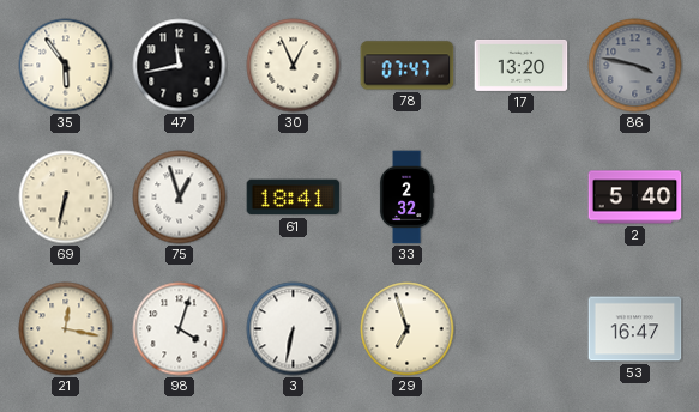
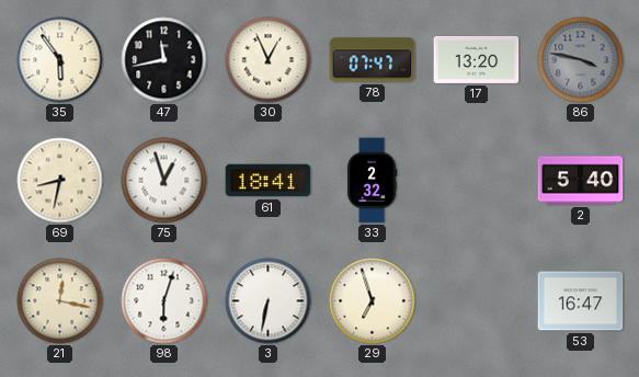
69: 6:32 -> 8:32 (60, 181)
98: 4:03 -> 6:03 (164, 301)
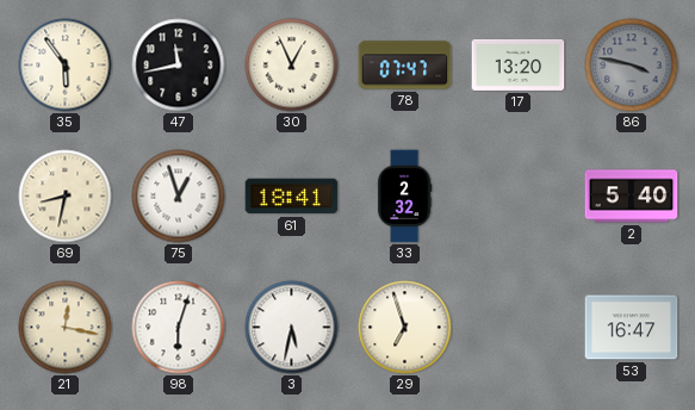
3: 6:32 -> 5:32 (292, 328)
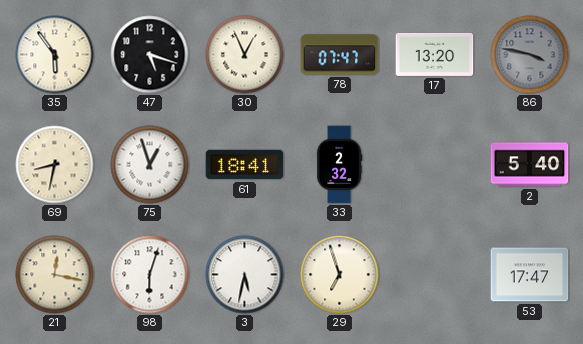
47: 11:43 -> 5:18 (150, 55)
53: 16:47 -> 17:47 (530, 275)
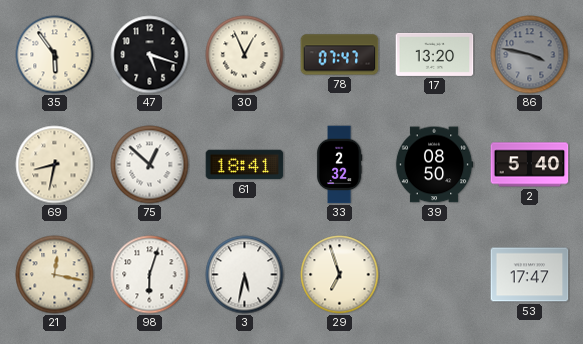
75: 12:57 -> 12:52 (150, 165)
39: none -> 08:50 (434, 165)
